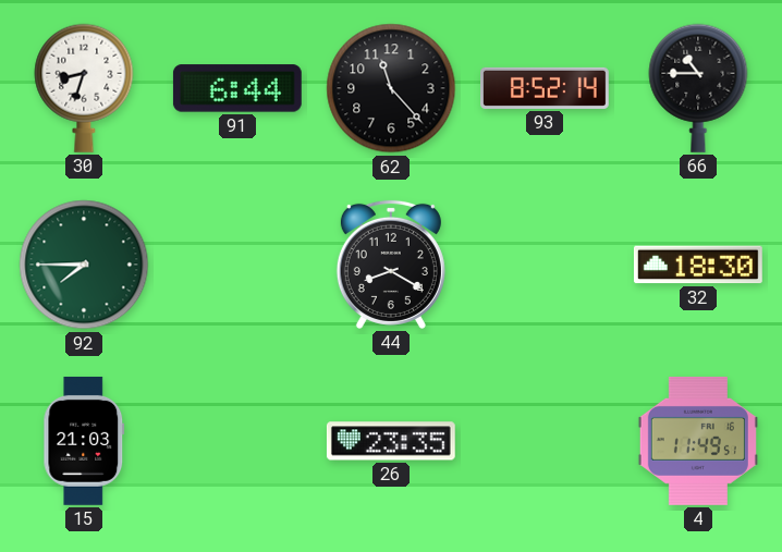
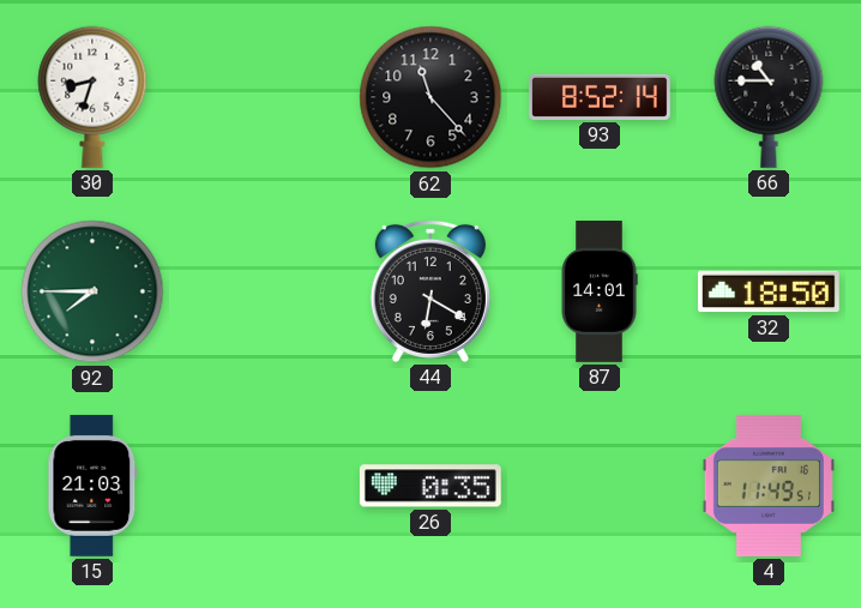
91: 6:44 -> none (237, 88)
44: 8:20 -> 6:20 (431, 291)
87: none -> 14:01 (600, 293)
32: 18:30 -> 18:50 (769, 291)
26: 23:35 -> 0:35 (431, 486)
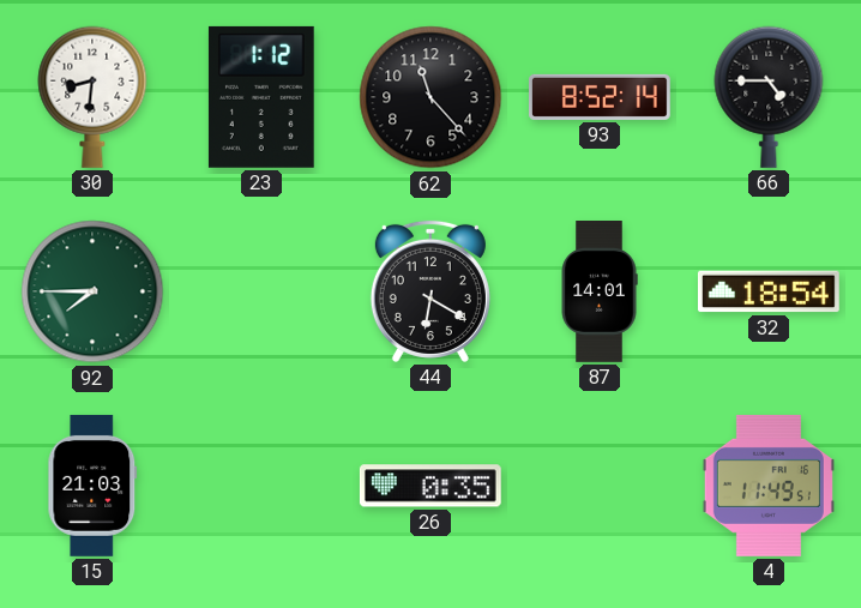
30: 8:33 -> 8:31 (92, 97)
23: none -> 1:12 (261, 97)
66: 10:45 -> 4:45 (769, 97)
32: 18:50 -> 18:54 (769, 291)
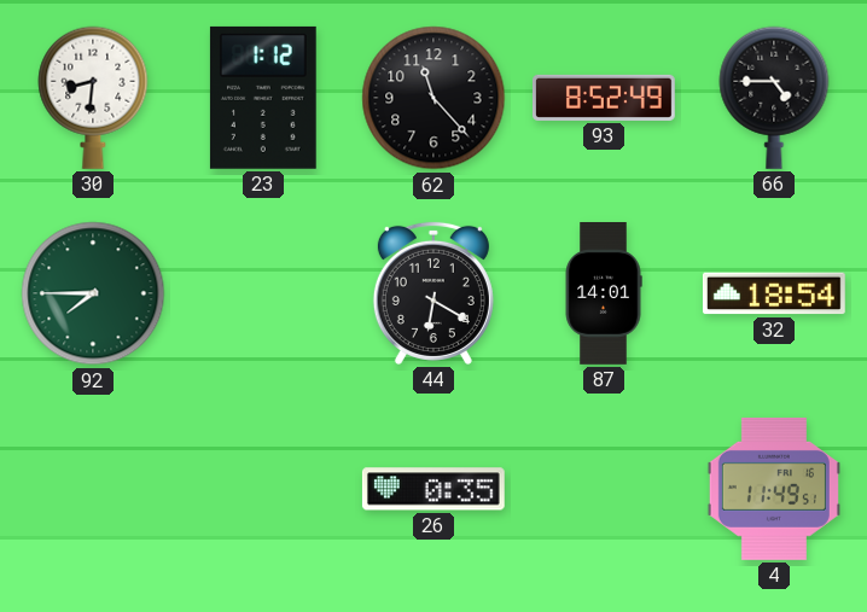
93: 8:52:14 -> 8:52:49 (605, 98)
15: 21:03 -> none (92, 486)
